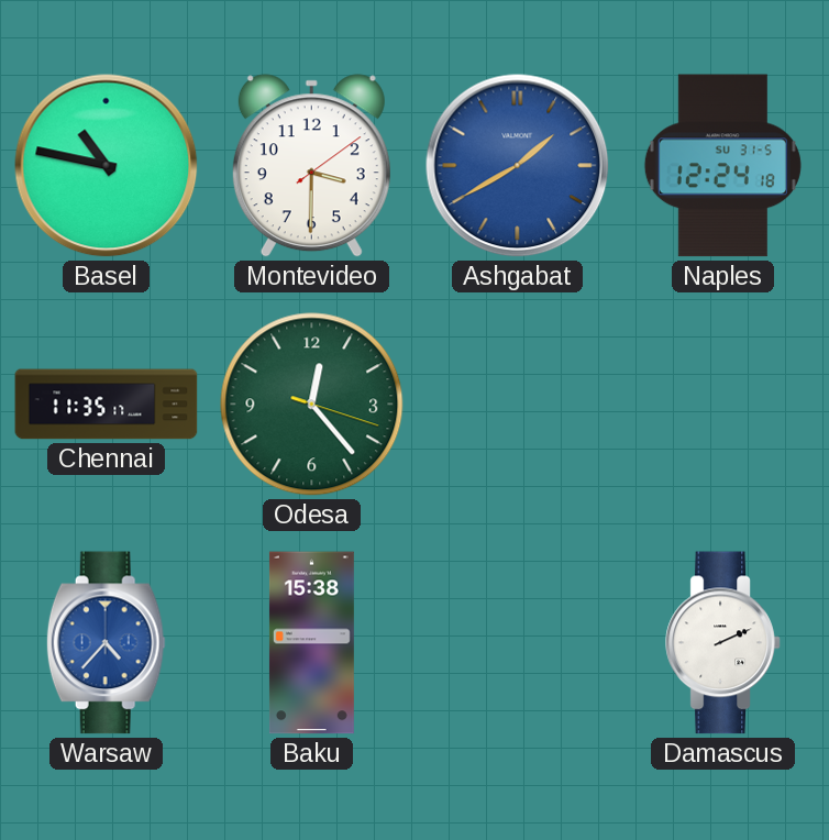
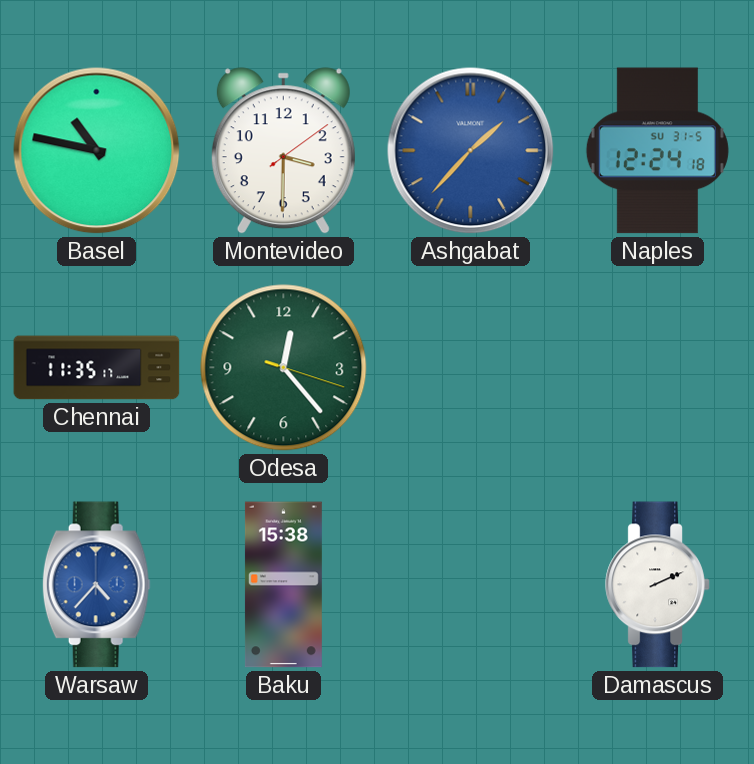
Ashgabat: 1:40 -> 1:37 (471, 151)
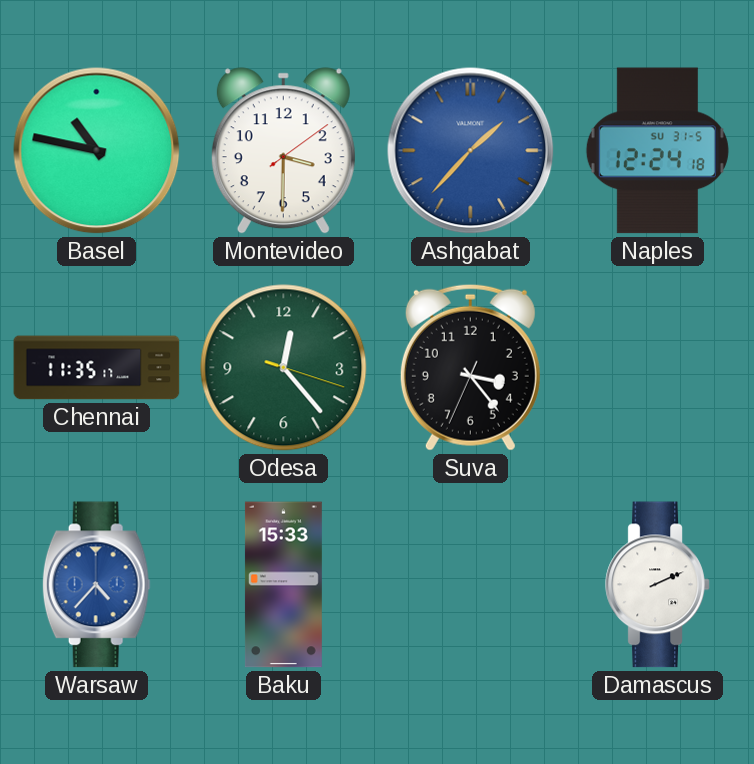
Suva: none -> 3:23 (470, 367)
Baku: 15:38 -> 15:33 (283, 585)
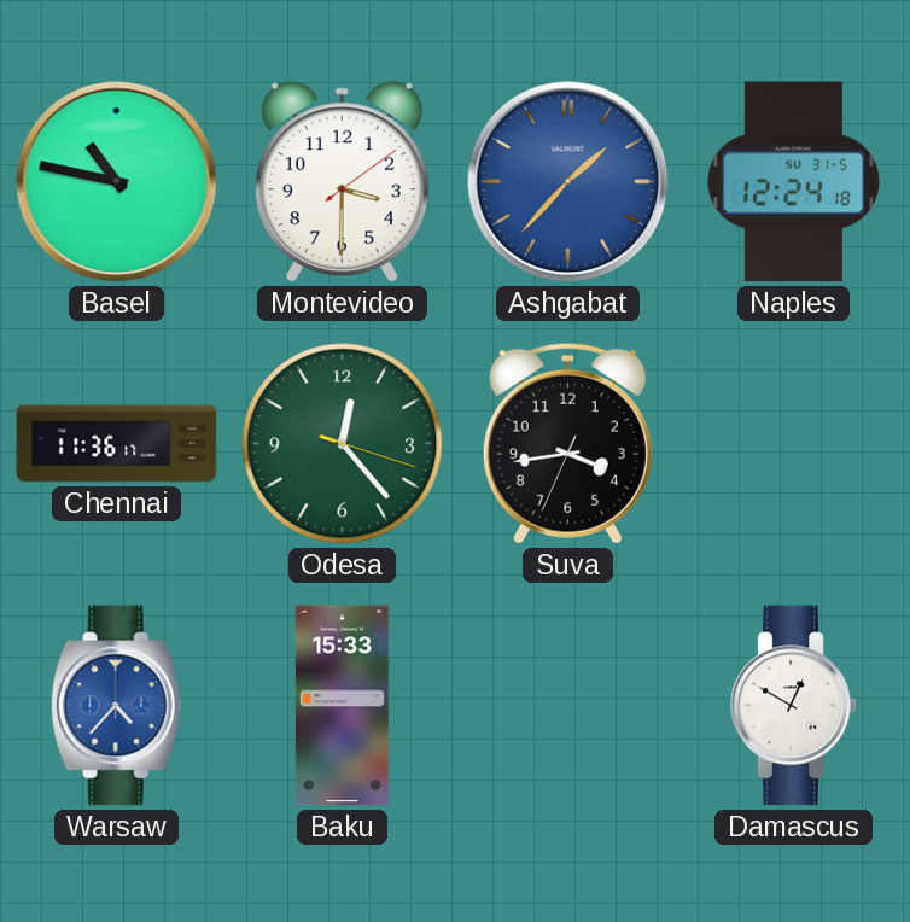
Chennai: 11:35 -> 11:36 (117, 444)
Suva: 3:23 -> 3:43 (567, 443)
Damascus: 2:11 -> 12:50 (794, 706)
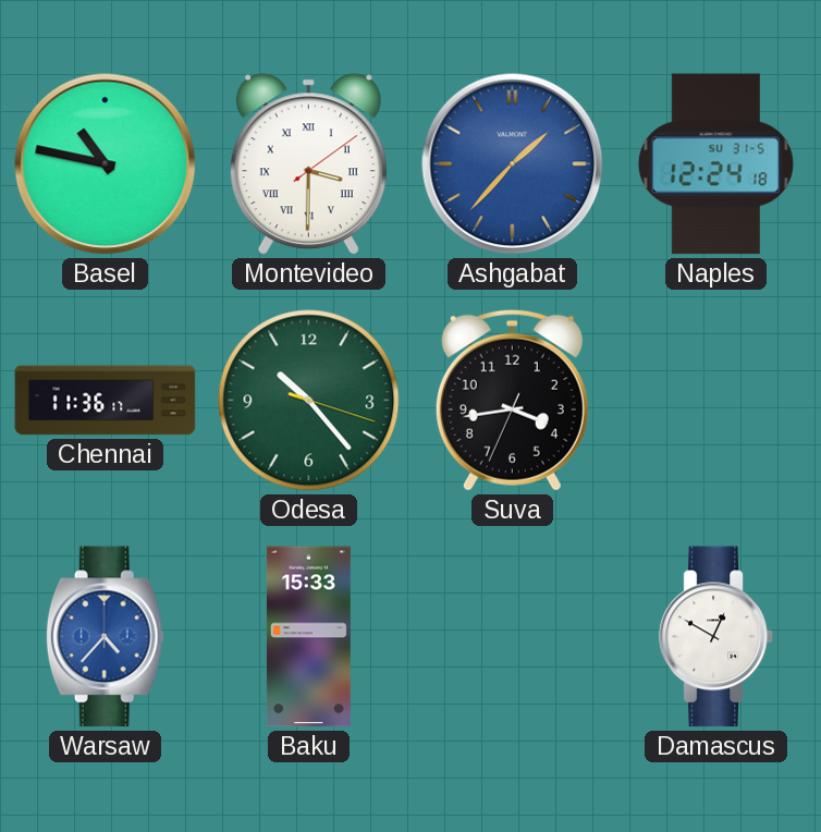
Montevideo numerals: Arabic -> Roman (308, 164)
Odesa: 12:23 -> 10:23 (309, 401)
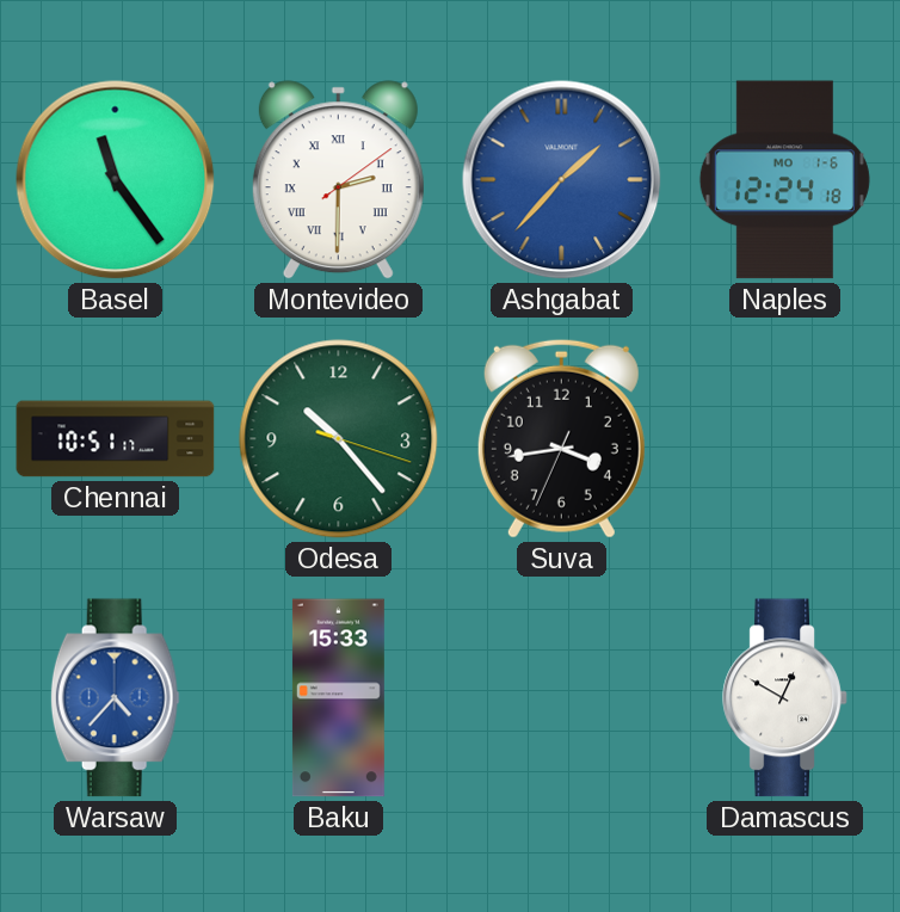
Basel: 10:47 -> 11:24 (116, 180)
Montevideo: 3:30 -> 2:30 (338, 180)
Naples date: SU 31-5 -> MO 1-6 (784, 180)
Chennai: 11:36 -> 10:51 (116, 439)
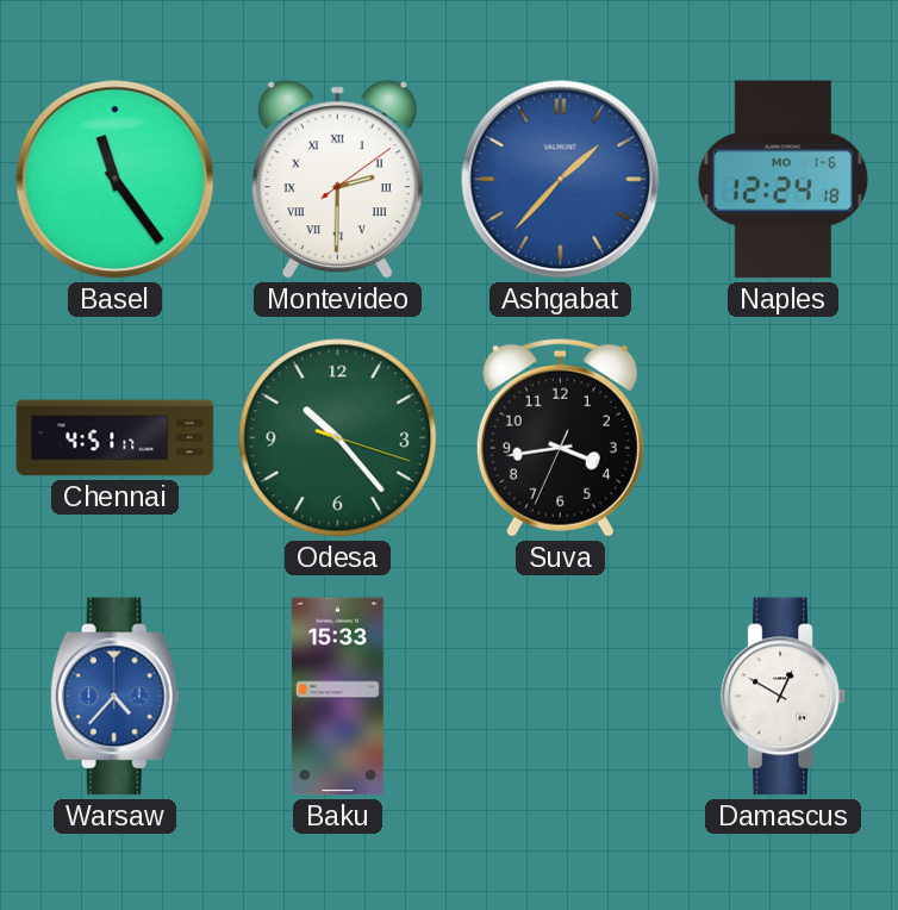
Chennai: 10:51 -> 4:51 (116, 438)
